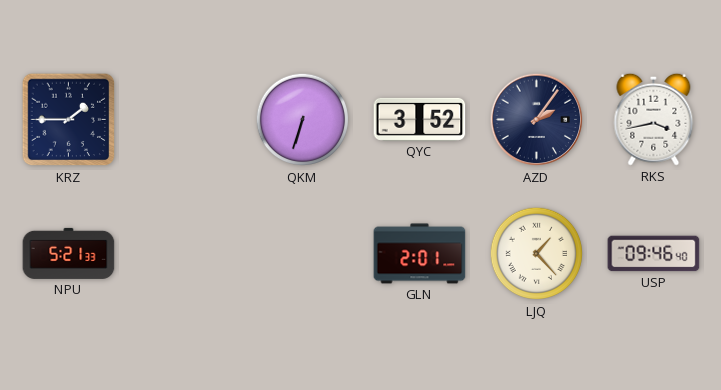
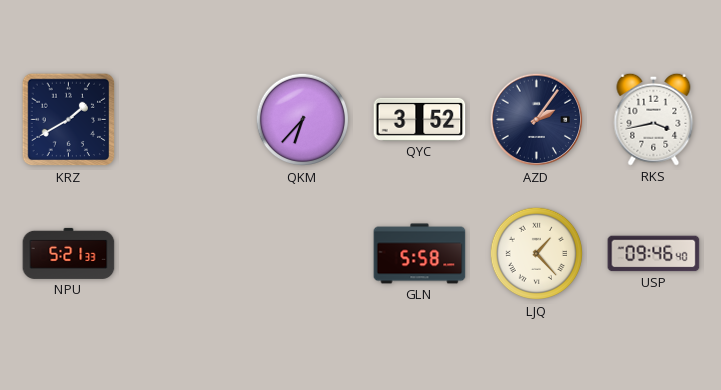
KRZ: 1:45 -> 1:40 (69, 120)
QKM: 6:33 -> 6:37 (303, 120)
GLN: 2:01 -> 5:58 (420, 254)
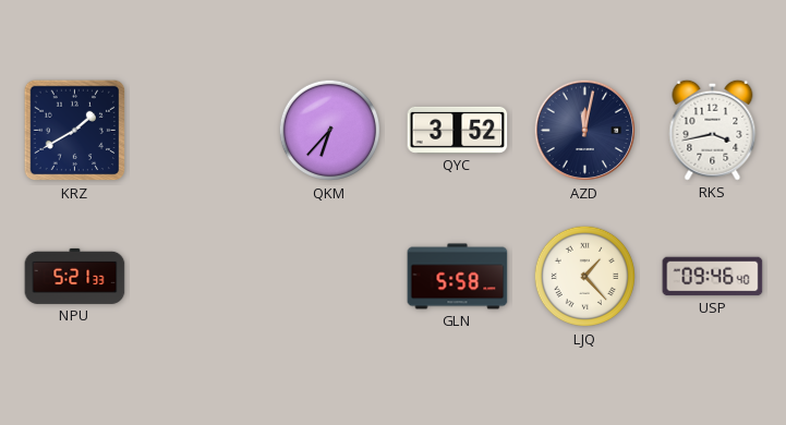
AZD: 2:06 -> 12:02 (585, 131)
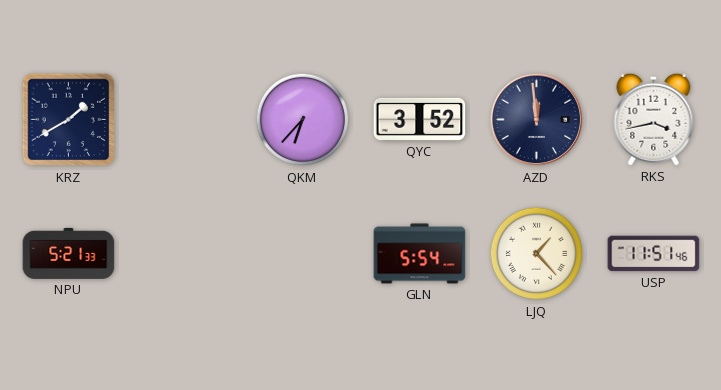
AZD: 12:02 -> 11:59 (537, 120)
GLN: 5:58 -> 5:54 (420, 254)
USP: 09:46 -> 11:51 (654, 254)
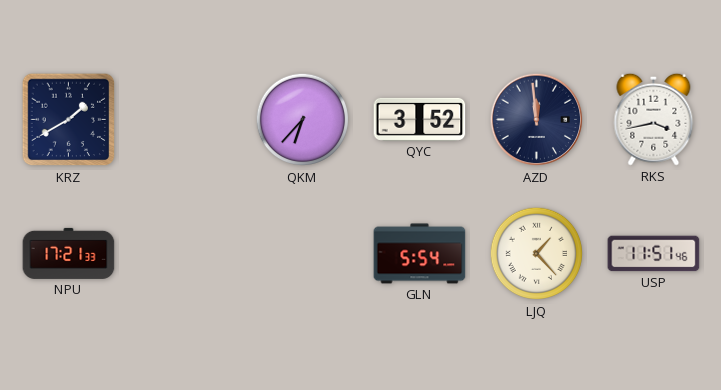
NPU: 5:21 -> 17:21 (69, 253)
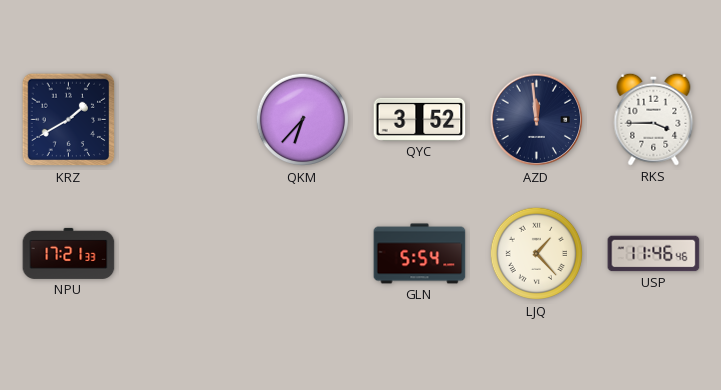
RKS: 3:43 -> 3:45 (654, 119)
USP: 11:51 -> 11:46 (654, 254)
